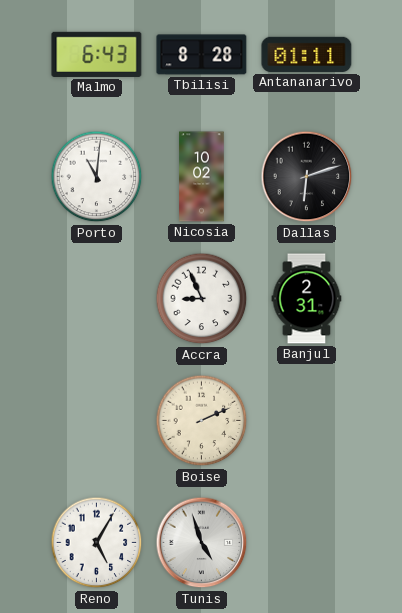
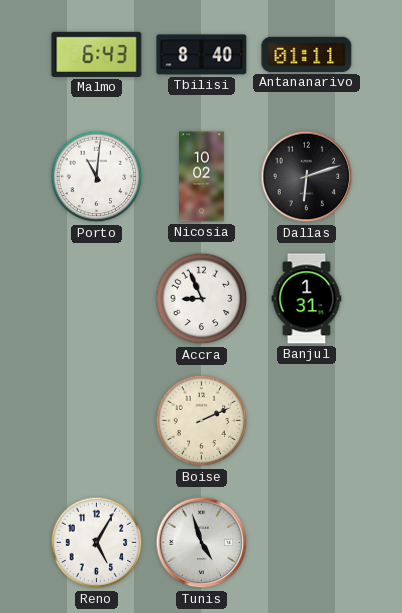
Tbilisi: 8:28 -> 8:40 (202, 55)
Banjul: 2:31 -> 1:31 (307, 299)
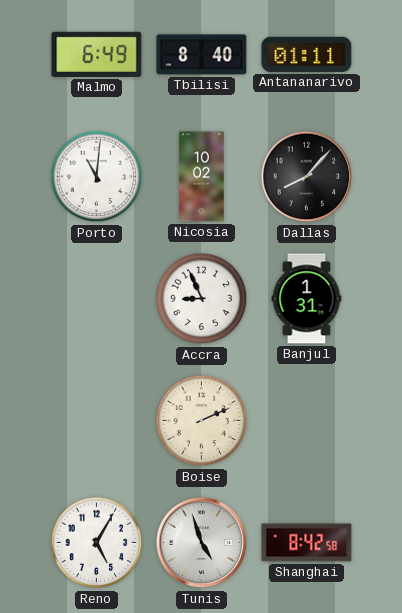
Malmo: 6:43 -> 6:49 (97, 54)
Dallas: 6:12 -> 8:07 (307, 177)
Shanghai: none -> 8:42 (307, 543)
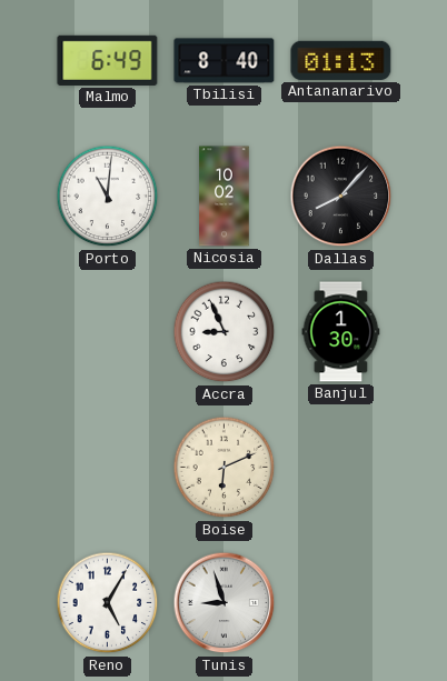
Antananarivo: 01:11 -> 01:13 (341, 60)
Banjul: 1:31 -> 1:30 (341, 332)
Boise: 2:11 -> 6:11 (225, 468)
Tunis: 4:57 -> 8:57 (225, 603)
Shanghai: 8:42 -> none (307, 543)
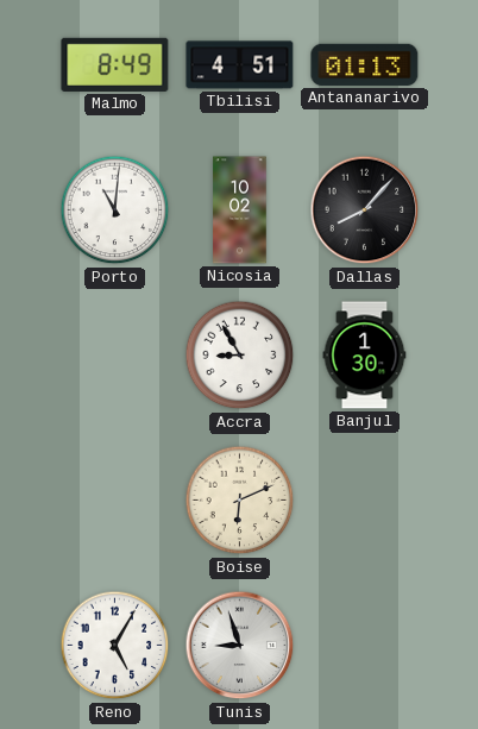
Malmo: 6:49 -> 8:49 (115, 64)
Tbilisi: 8:40 -> 4:51 (240, 65)
Accra: 8:56 -> 8:55 (240, 356)
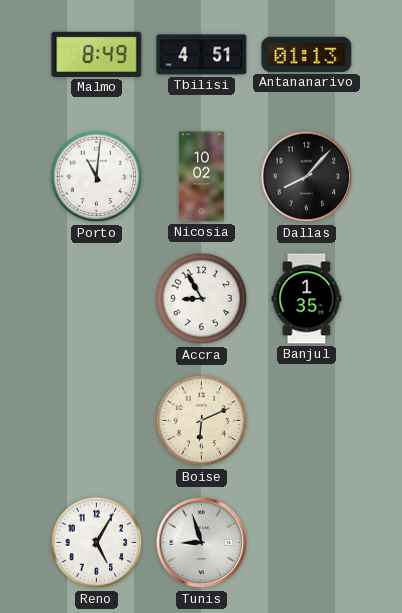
Banjul: 1:30 -> 1:35 (307, 299)
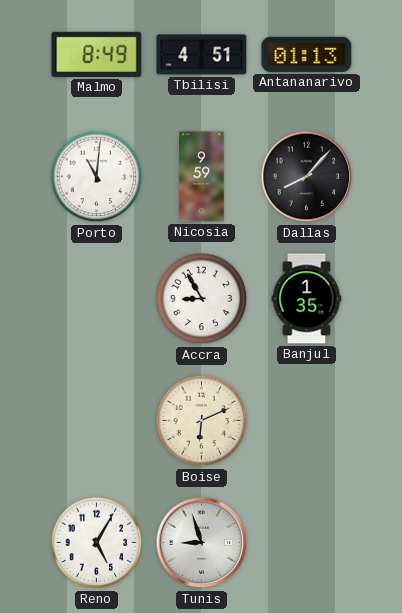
Nicosia: 10:02 -> 9:59 (202, 177)
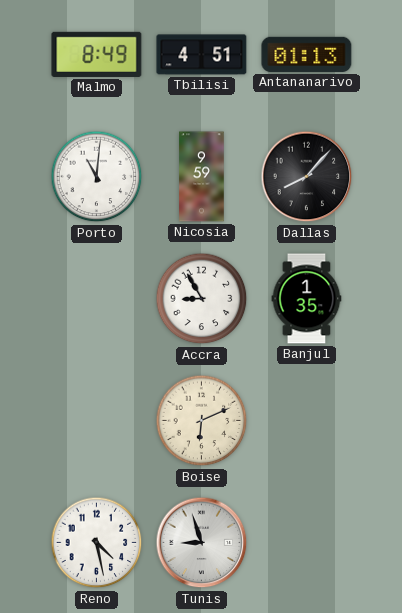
Reno: 5:05 -> 4:28 (97, 543)
